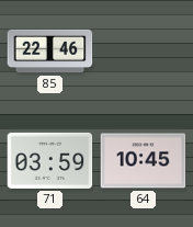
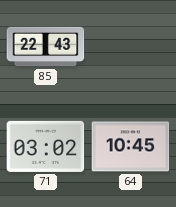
85: 22:46 -> 22:43 (45, 47)
71: 03:59 -> 03:02 (45, 146)
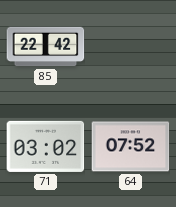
85: 22:43 -> 22:42 (45, 47)
64: 10:45 -> 07:52 (130, 147)
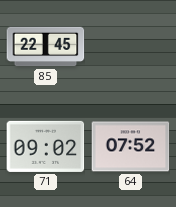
85: 22:42 -> 22:45 (45, 47)
71: 03:02 -> 09:02 (45, 146)
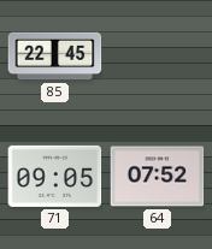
71: 09:02 -> 09:05 (54, 176)
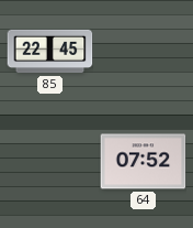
71: 09:05 -> none (54, 176)
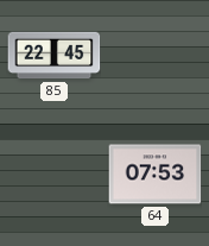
64: 07:52 -> 07:53 (154, 175)
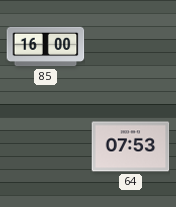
85: 22:45 -> 16:00 (45, 47)
